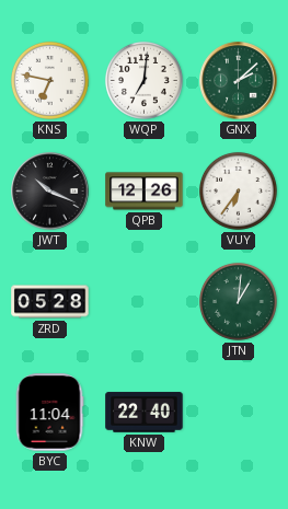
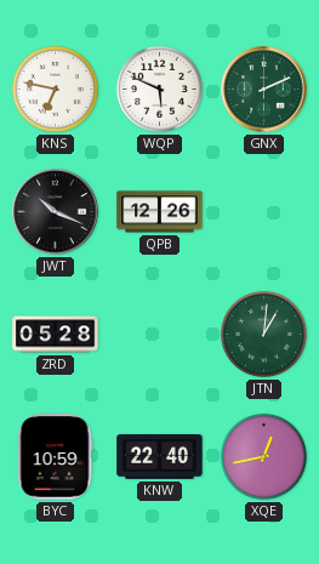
WQP: 7:01 -> 5:49 (159, 89)
GNX: 2:08 -> 2:11 (264, 90)
VUY: 6:36 -> none (238, 190)
BYC: 11:04 -> 10:59 (55, 457)
XQE: none -> 12:43 (263, 456)
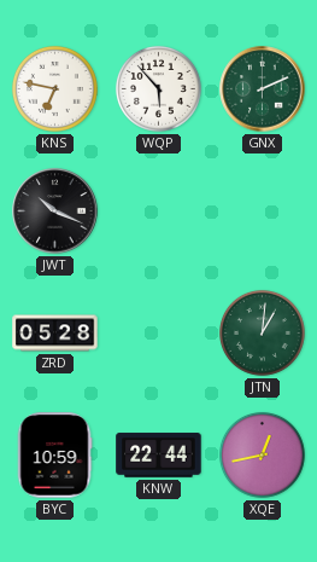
WQP: 5:49 -> 5:53 (158, 88)
QPB: 12:26 -> none (160, 212)
KNW: 22:40 -> 22:44 (159, 456)
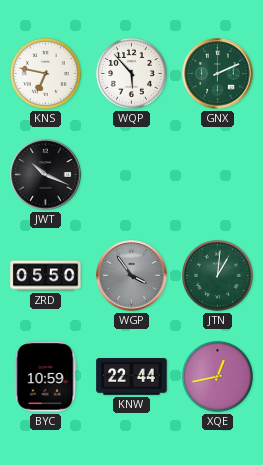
ZRD: 05:28 -> 05:50 (46, 276)
WGP: none -> 3:54 (132, 276)
